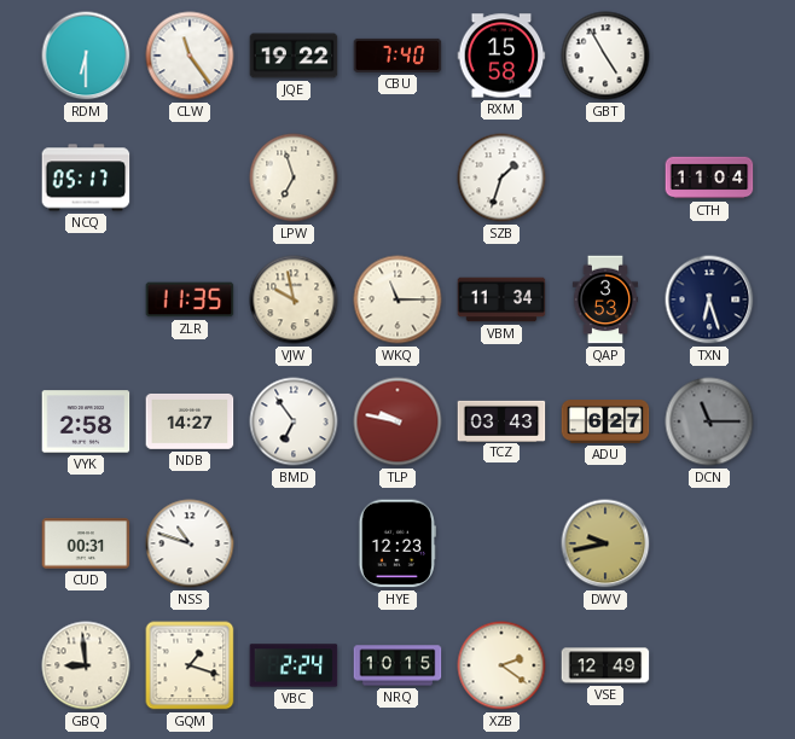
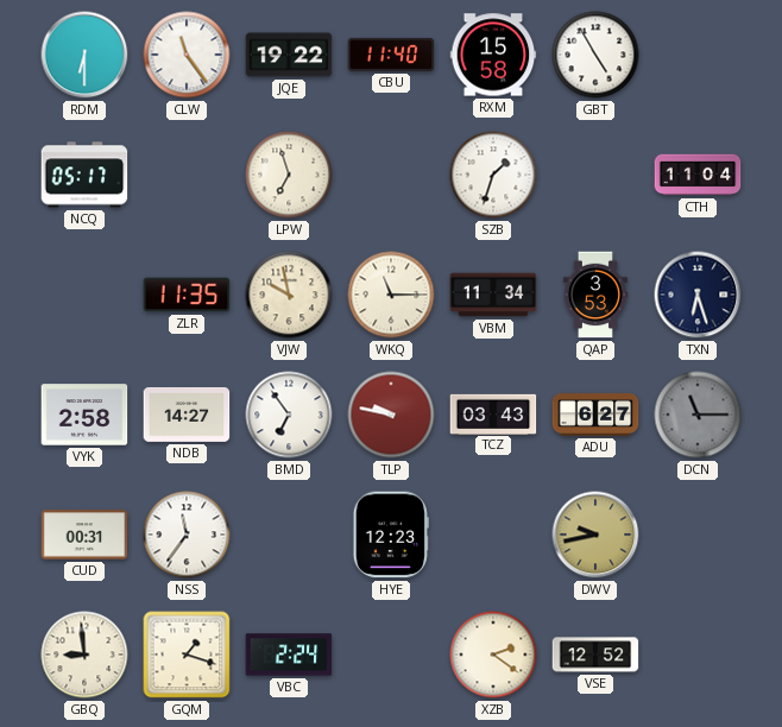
CBU: 7:40 -> 11:40 (391, 55)
NSS: 10:48 -> 11:36 (187, 535)
NRQ: 10:15 -> none (397, 665)
VSE: 12:49 -> 12:52 (595, 655)
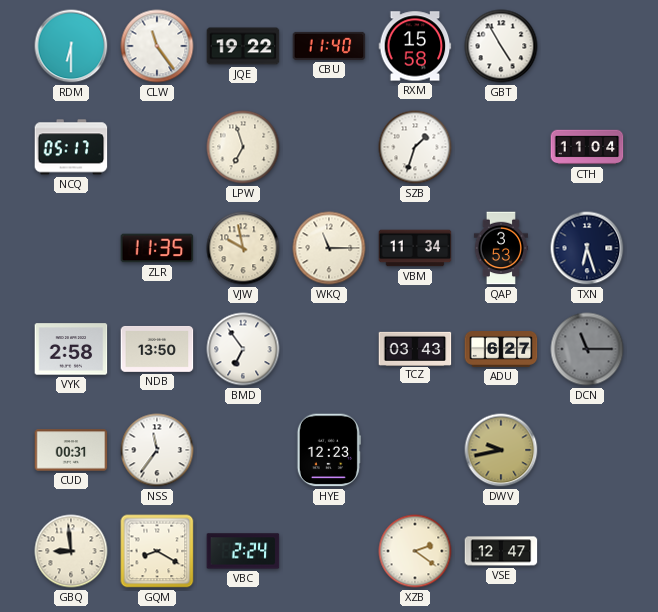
NDB: 14:27 -> 13:50 (157, 349)
TLP: 9:47 -> none (391, 415)
GQM: 1:18 -> 8:20 (157, 551)
VSE: 12:52 -> 12:47 (501, 551)
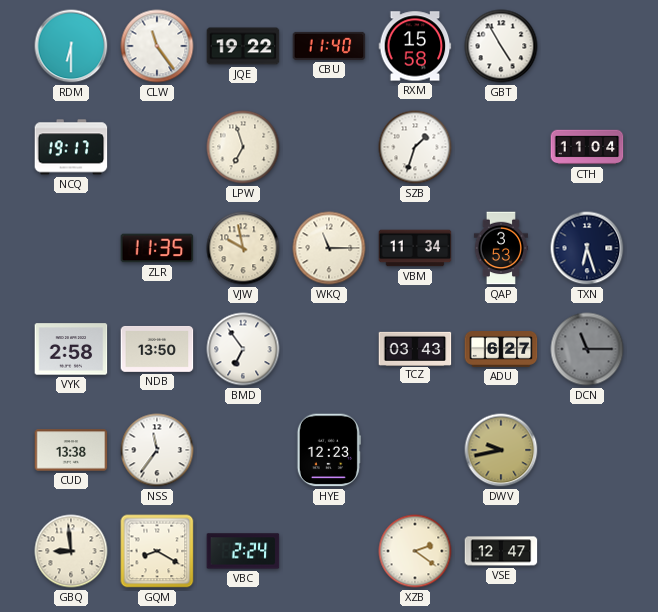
NCQ: 05:17 -> 19:17 (71, 147)
CUD: 00:31 -> 13:38 (71, 450)
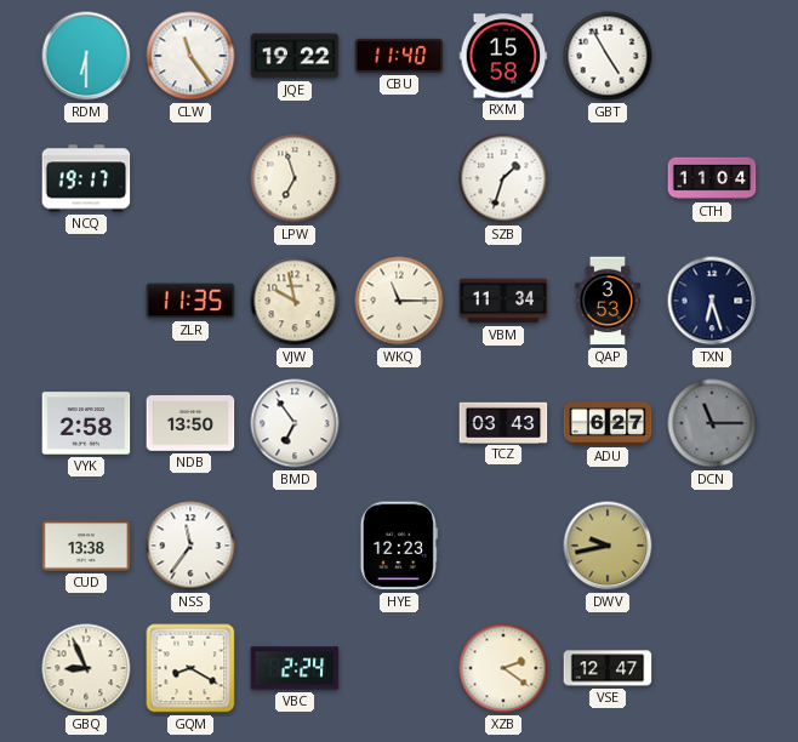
GBQ: 8:59 -> 8:56 (86, 668)
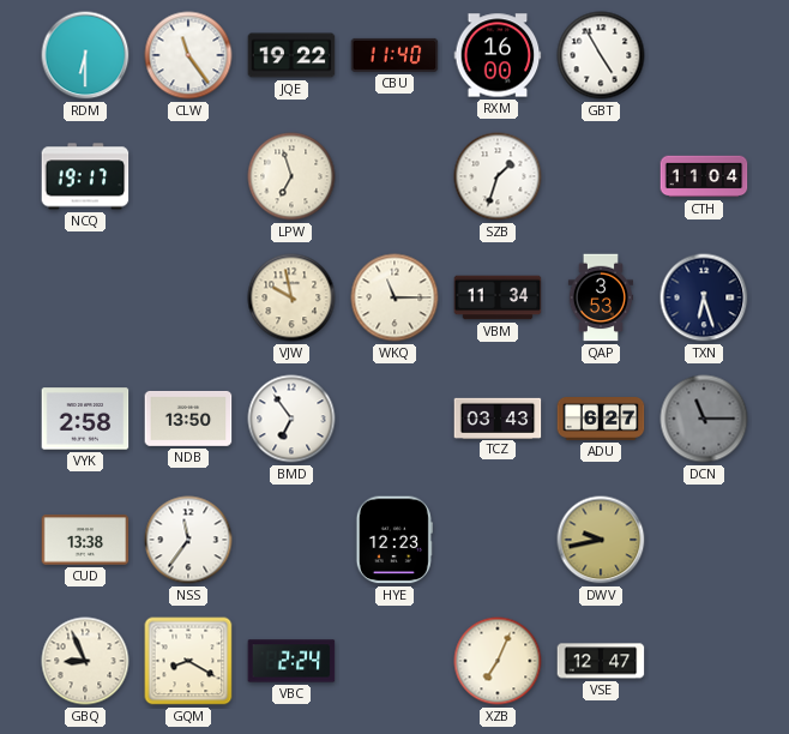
RXM: 15:58 -> 16:00 (498, 55)
ZLR: 11:35 -> none (190, 301)
XZB: 2:21 -> 7:04 (498, 661)
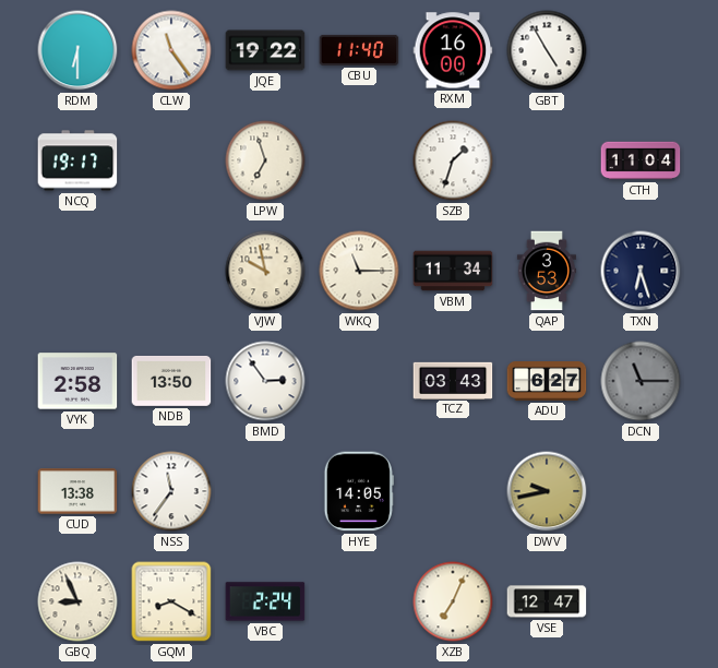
BMD: 6:54 -> 2:54 (265, 381)
HYE: 12:23 -> 14:05 (359, 491)
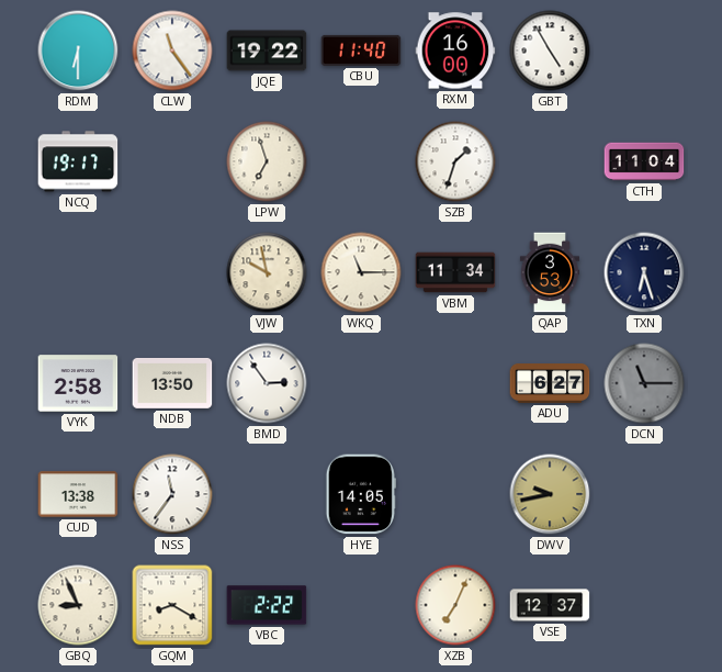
TCZ: 03:43 -> none (453, 380)
VBC: 2:24 -> 2:22 (267, 605)
VSE: 12:47 -> 12:37 (550, 605)
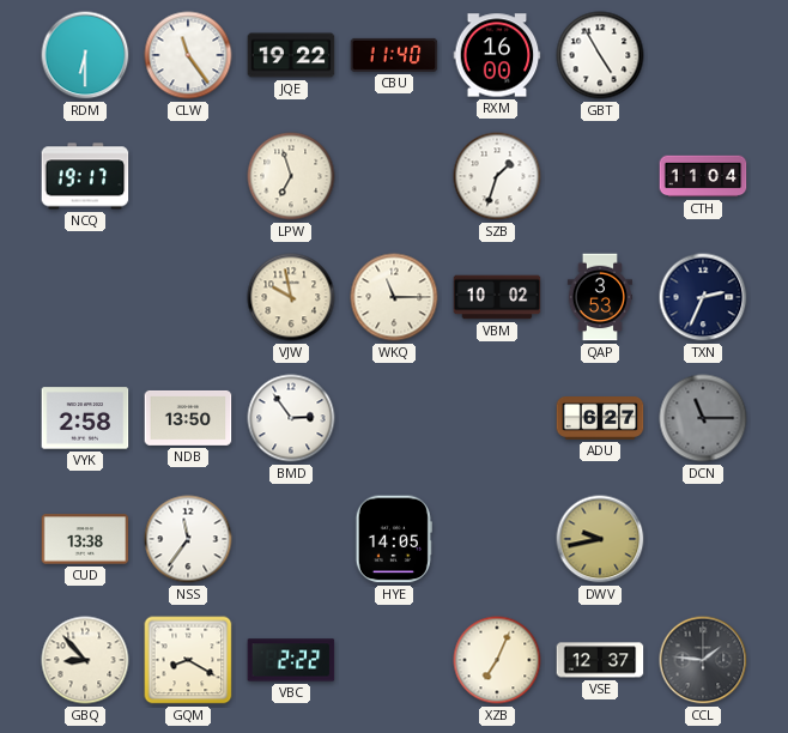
VBM: 11:34 -> 10:02 (497, 297)
TXN: 6:27 -> 2:34 (703, 297)
GBQ: 8:56 -> 8:53 (85, 660)
CCL: none -> 1:46 (703, 660)
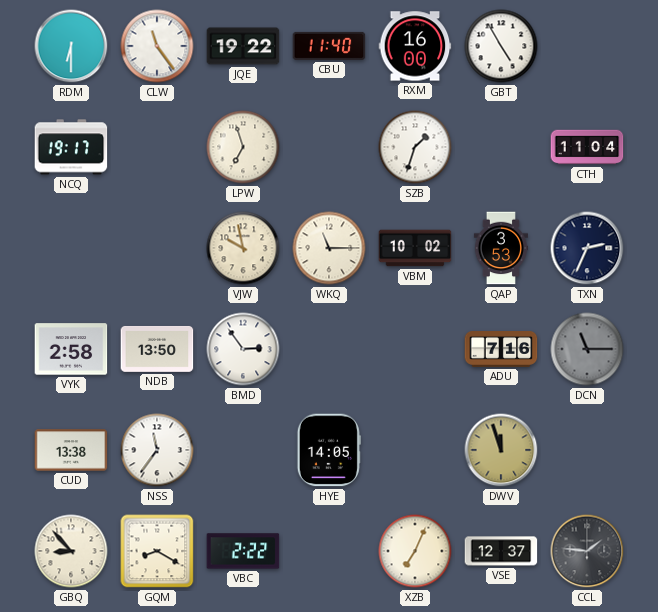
ADU: 6:27 -> 7:16 (501, 350)
DWV: 9:43 -> 11:57 (501, 450)
